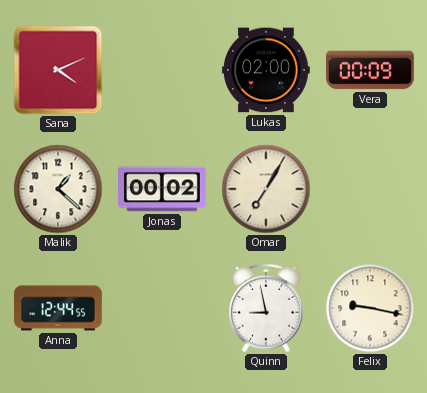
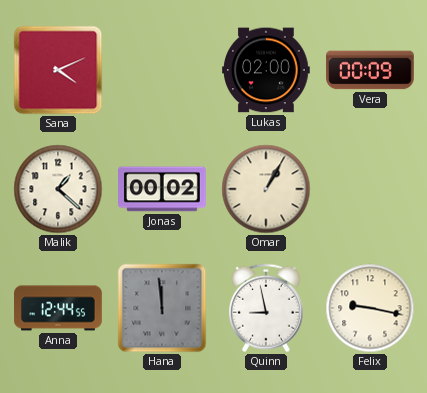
Omar: 7:05 -> 1:05 (266, 189)
Hana: none -> 11:59 (162, 308)
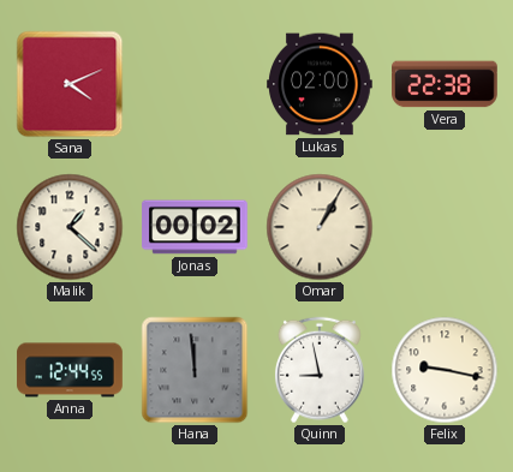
Vera: 00:09 -> 22:38 (445, 84)
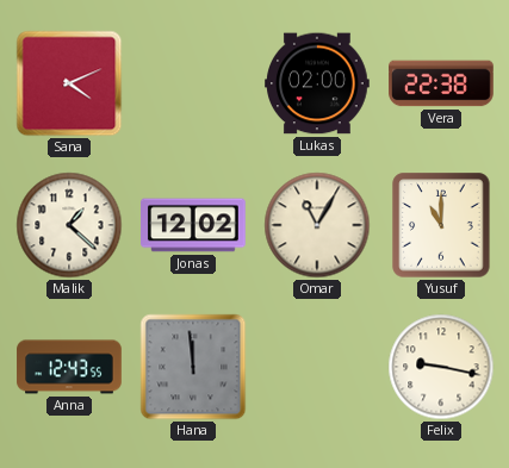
Jonas: 00:02 -> 12:02 (193, 225)
Omar: 1:05 -> 11:05 (317, 225)
Yusuf: none -> 11:00 (441, 225)
Anna: 12:44 -> 12:43 (69, 367)
Quinn: 8:58 -> none (320, 370)
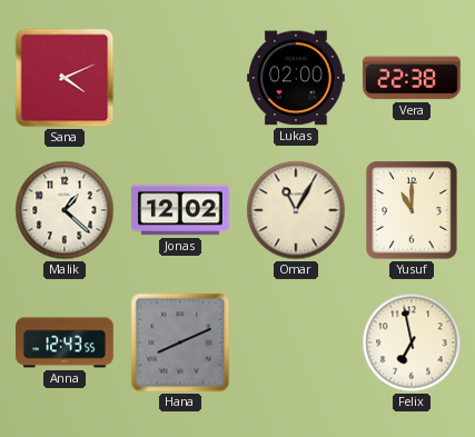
Hana: 11:59 -> 8:11 (180, 342)
Felix: 9:17 -> 6:58 (412, 342)
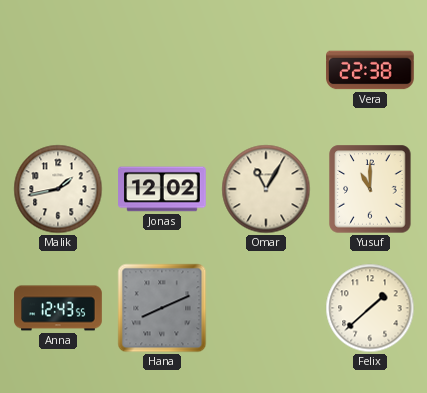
Sana: 4:11 -> none (65, 78)
Lukas: 02:00 -> none (297, 78)
Malik: 1:22 -> 1:43 (58, 189)
Felix: 6:58 -> 1:38 (370, 308)
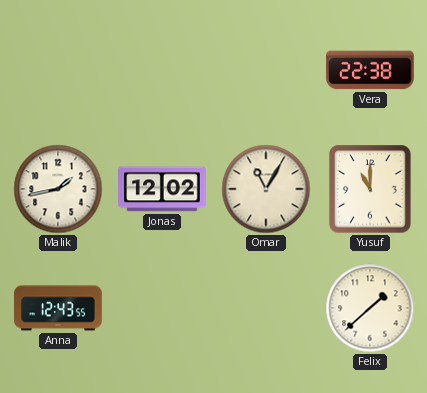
Hana: 8:11 -> none (162, 308)
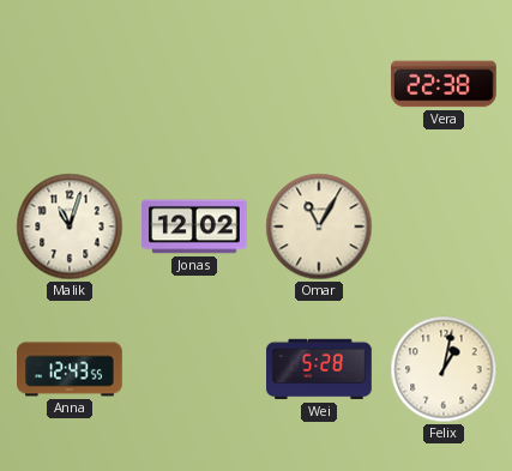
Malik: 1:43 -> 11:03 (70, 227)
Yusuf: 11:00 -> none (370, 189)
Wei: none -> 5:28 (319, 369)
Felix: 1:38 -> 1:02 (444, 369)
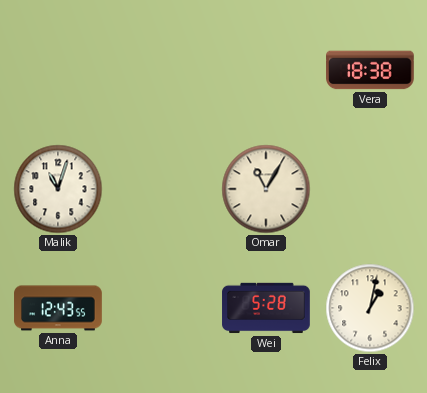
Vera: 22:38 -> 18:38 (370, 70)
Jonas: 12:02 -> none (194, 227)
